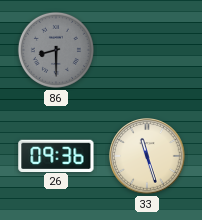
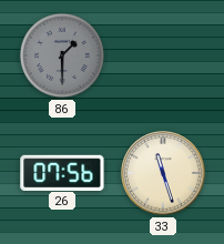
86: 8:30 -> 1:30 (62, 55)
26: 09:36 -> 07:56 (62, 172)
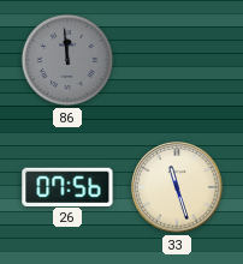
86: 1:30 -> 11:59 (67, 60)
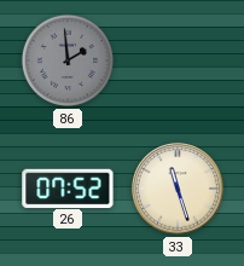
86: 11:59 -> 1:59 (68, 60)
26: 07:56 -> 07:52 (68, 187)
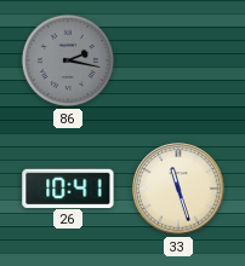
86: 1:59 -> 2:17 (68, 60)
26: 07:52 -> 10:41 (68, 187)
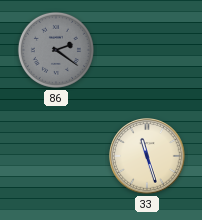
86: 2:17 -> 2:21 (56, 50)
26: 10:41 -> none (68, 187)
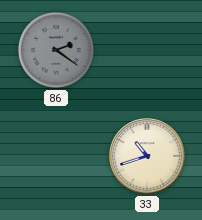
33: 11:27 -> 10:42 (147, 156)
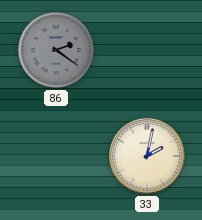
33: 10:42 -> 2:02 (147, 156)
